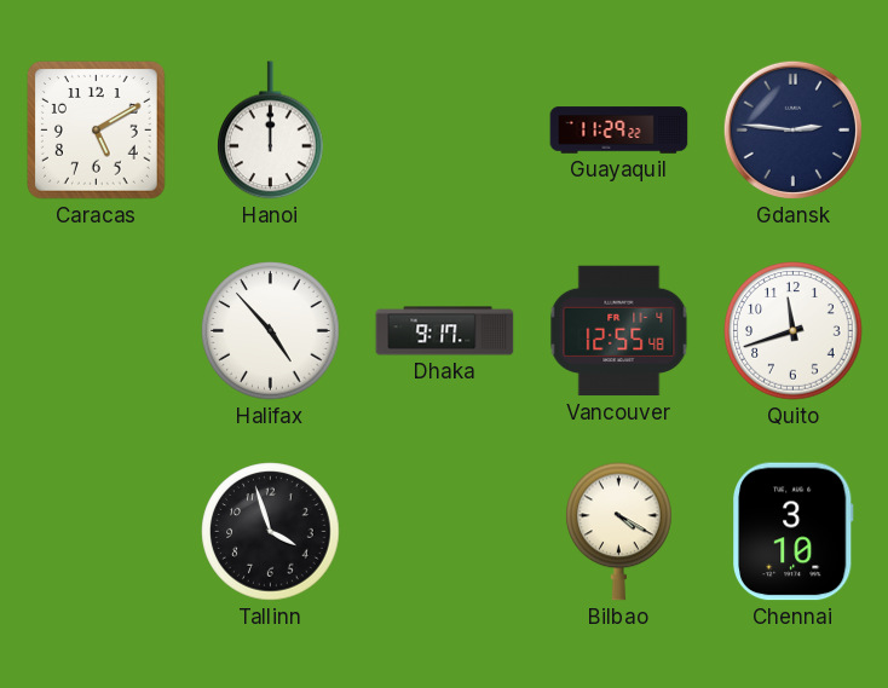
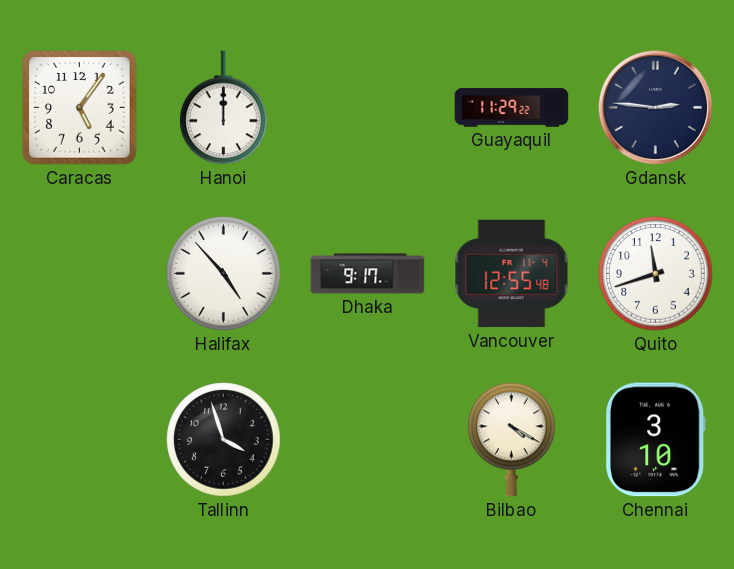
Caracas: 5:10 -> 5:06 (80, 108)
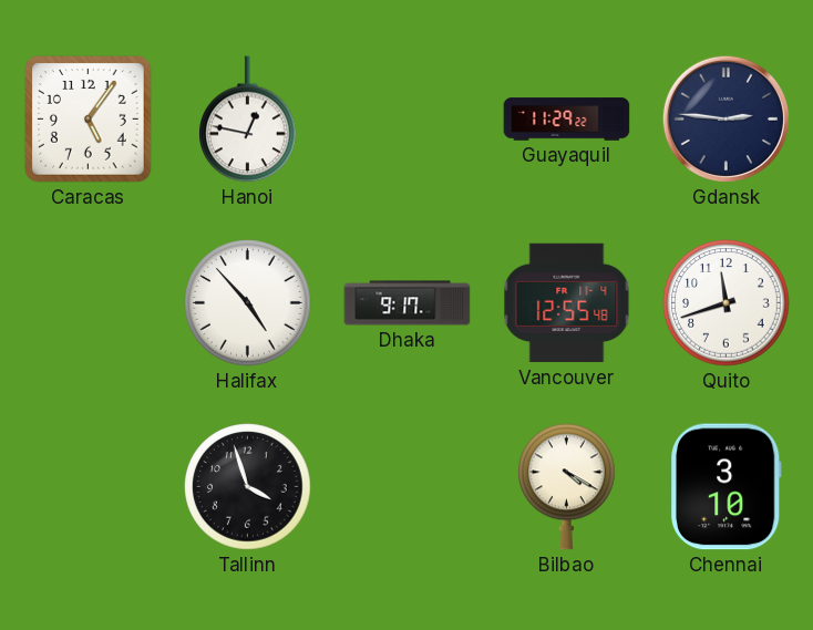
Hanoi: 12:00 -> 12:47 (248, 120)
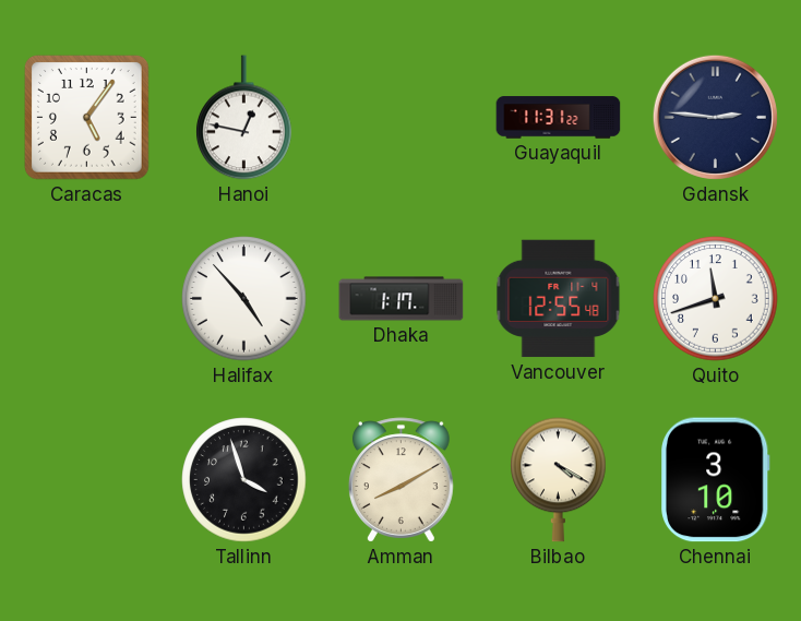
Guayaquil: 11:29 -> 11:31 (559, 118)
Dhaka: 9:17 -> 1:17 (402, 299)
Amman: none -> 8:10 (402, 480)
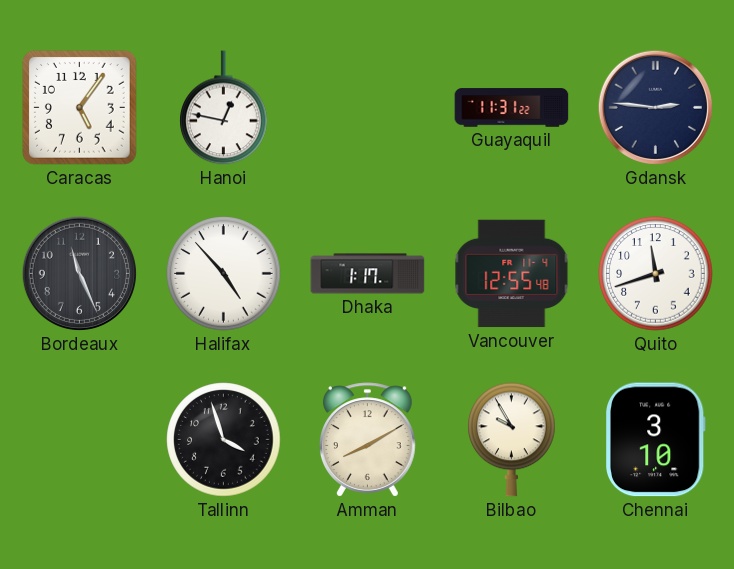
Bordeaux: none -> 11:26 (79, 273)
Bilbao: 4:20 -> 9:55 (512, 440)
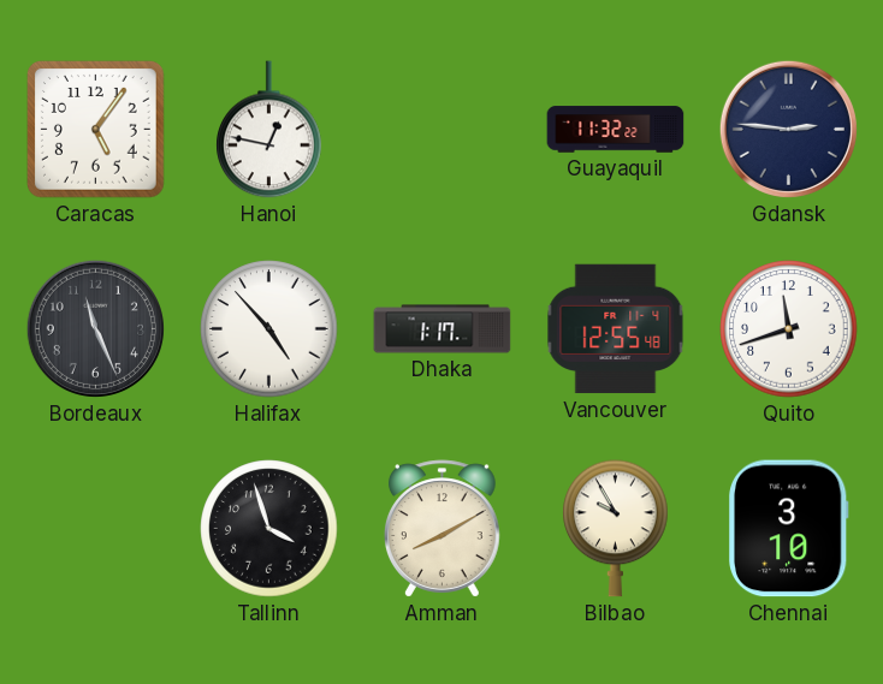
Guayaquil: 11:31 -> 11:32 (616, 130)
